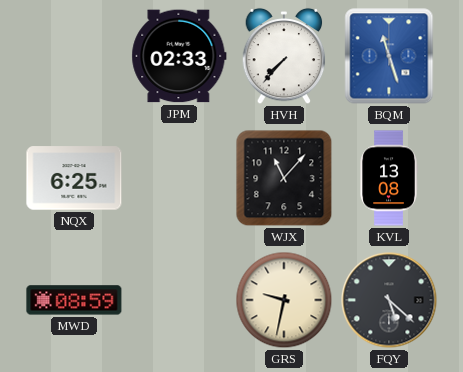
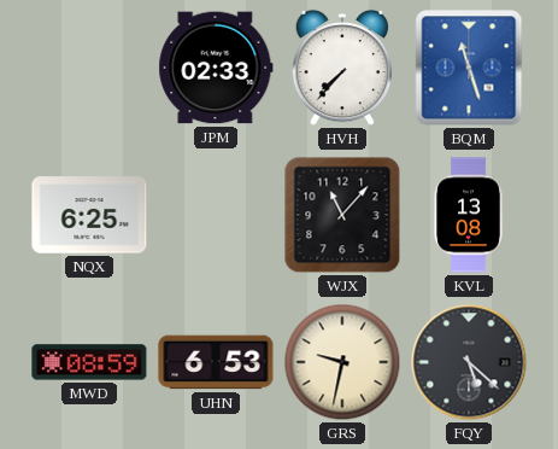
UHN: none -> 6:53 (216, 362)
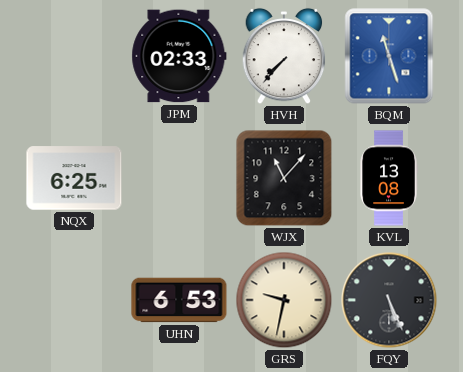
MWD: 08:59 -> none (89, 362)
FQY: 5:22 -> 5:26 (389, 300)
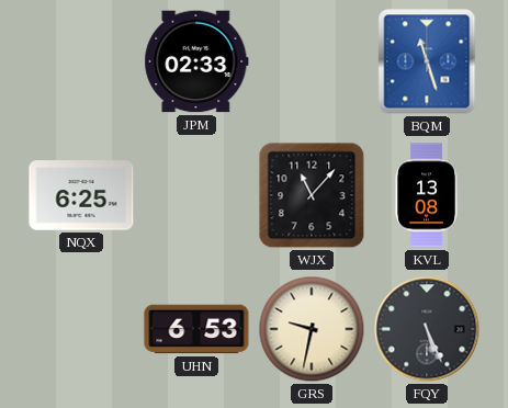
HVH: 7:37 -> none (284, 56)
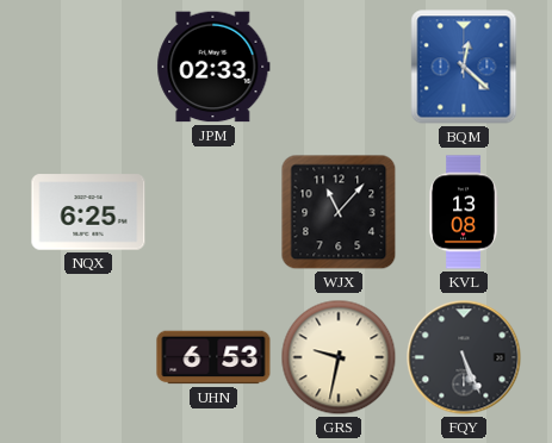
BQM: 11:27 -> 12:22 (464, 67)
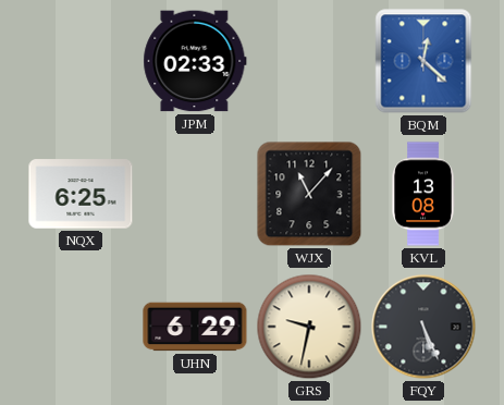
UHN: 6:53 -> 6:29 (195, 327)
